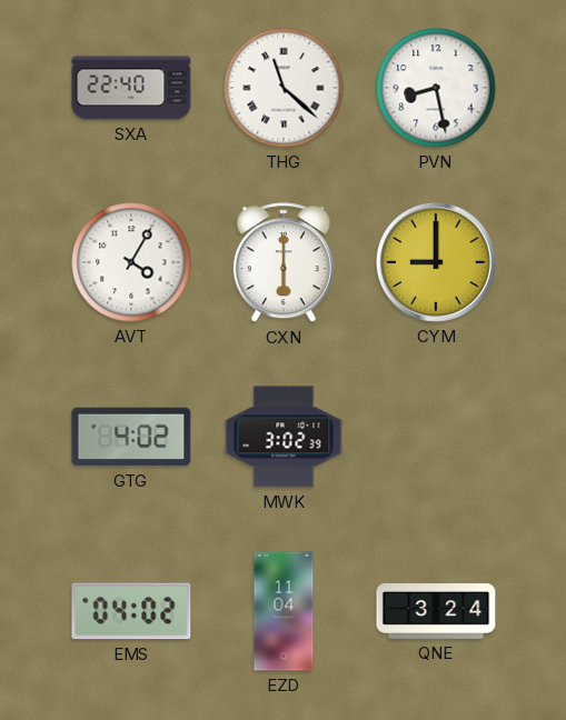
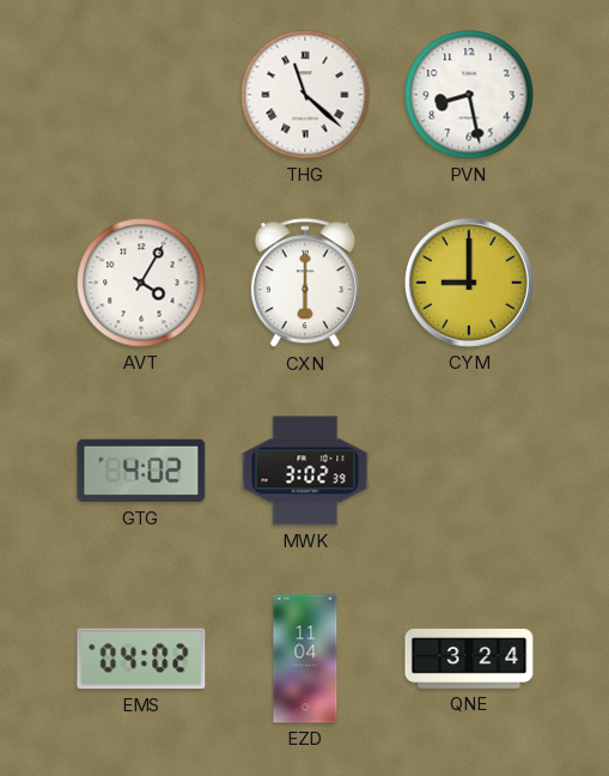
SXA: 22:40 -> none (131, 88)
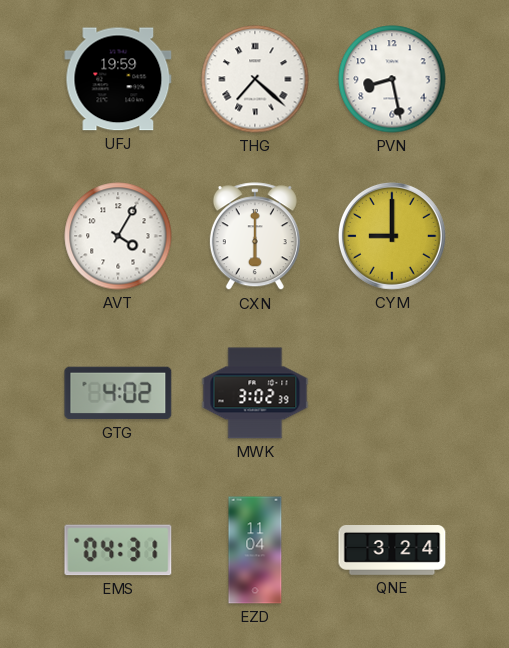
UFJ: none -> 19:59 (118, 79)
THG: 11:22 -> 7:22 (255, 79)
EMS: 04:02 -> 04:31 (118, 550)
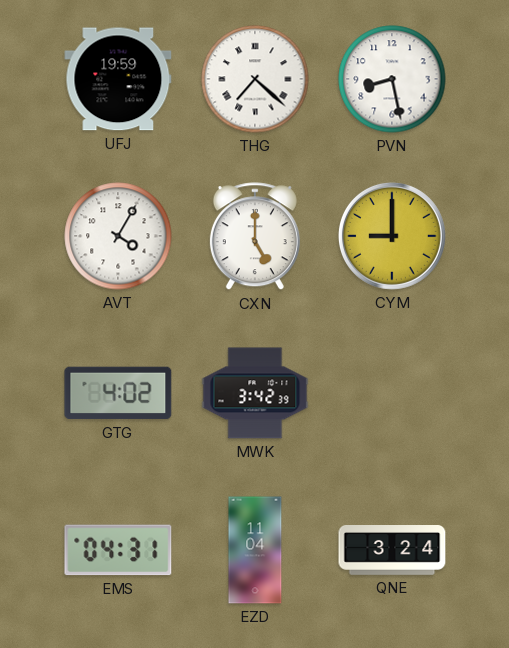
CXN: 6:00 -> 5:00 (255, 237)
MWK: 3:02 -> 3:42 (255, 393)
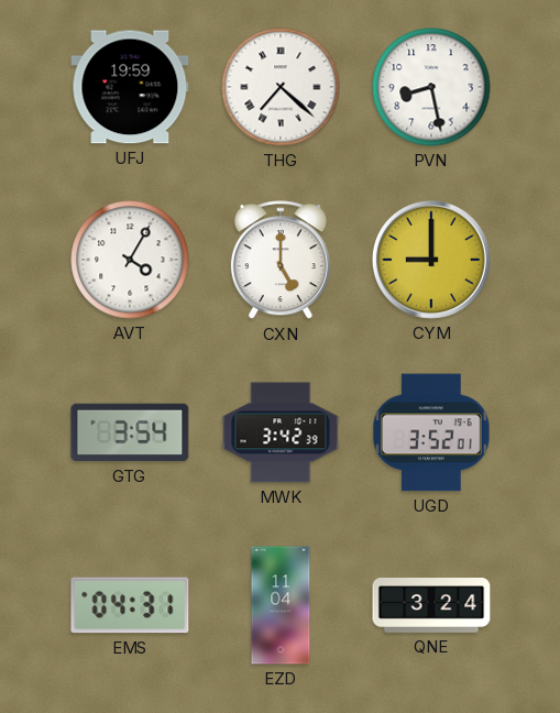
GTG: 4:02 -> 3:54 (130, 432)
UGD: none -> 3:52 (432, 432)
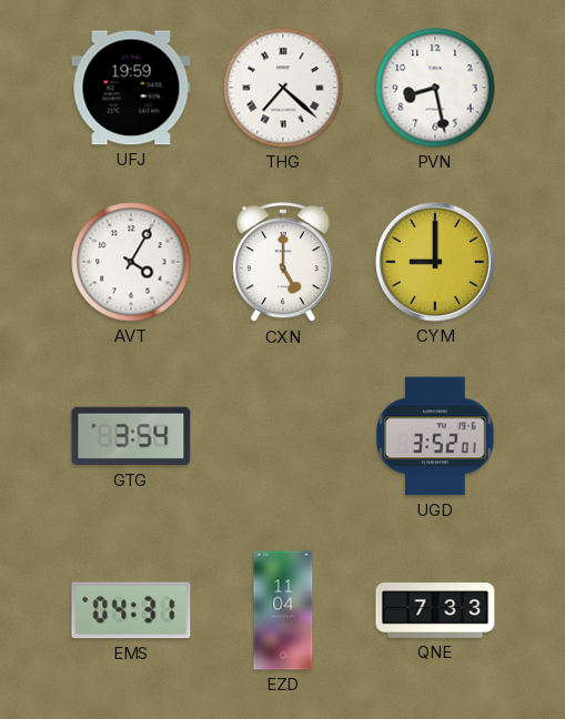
MWK: 3:42 -> none (281, 432)
QNE: 3:24 -> 7:33 (435, 611)
